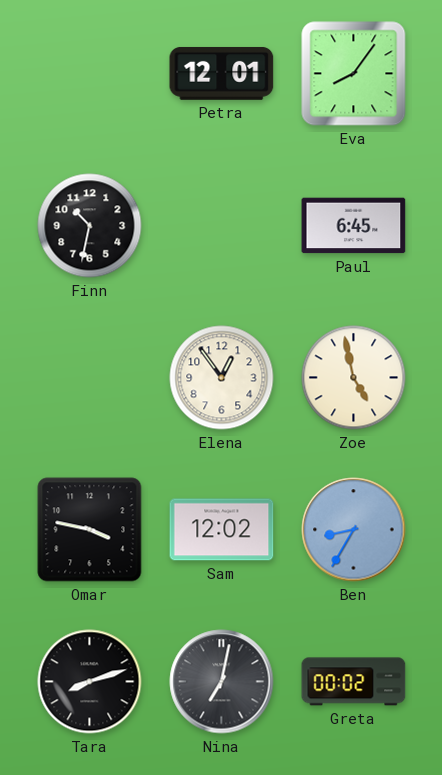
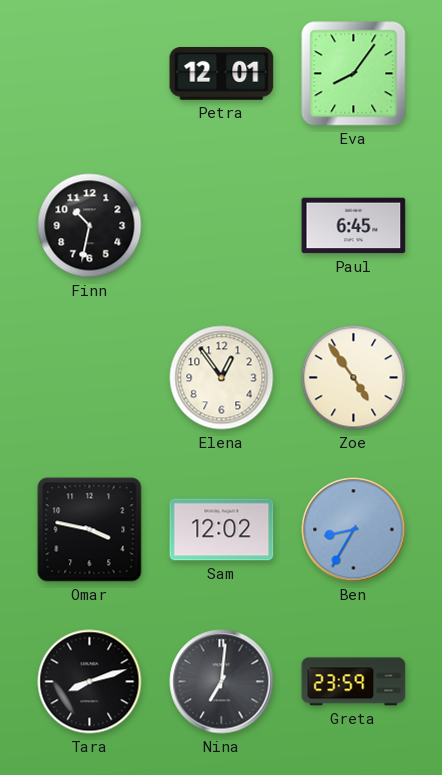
Zoe: 4:58 -> 4:54 (354, 378)
Nina: 7:02 -> 7:01 (222, 682)
Greta: 00:02 -> 23:59 (354, 682)
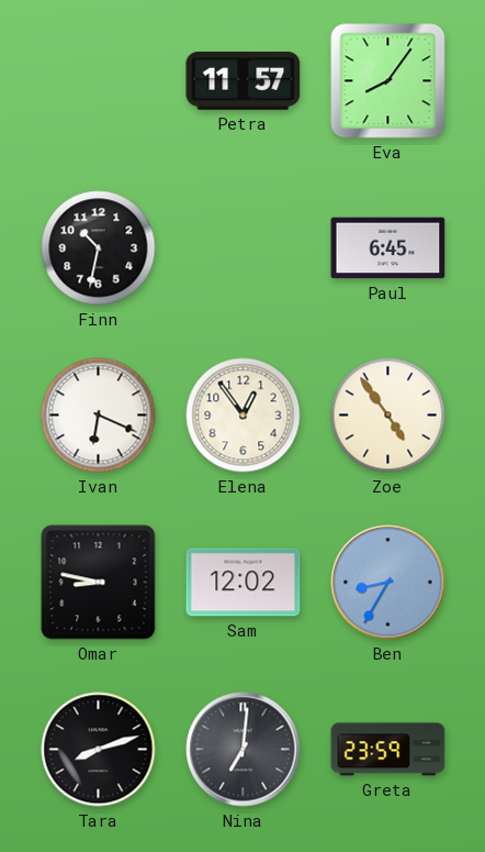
Petra: 12:01 -> 11:57 (244, 80)
Ivan: none -> 6:19 (99, 416)
Omar: 3:47 -> 8:47 (99, 583)
